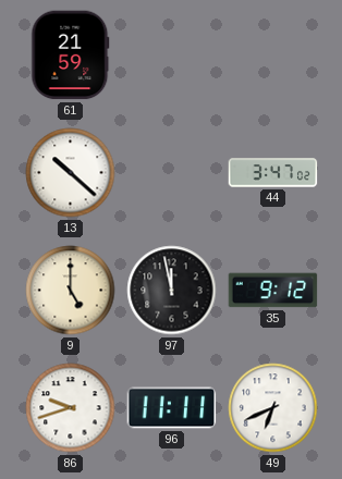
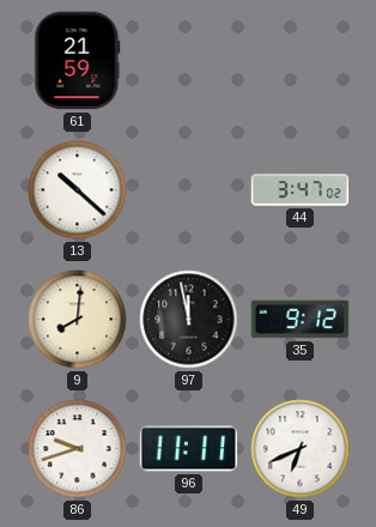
9: 5:00 -> 8:01 (78, 320)
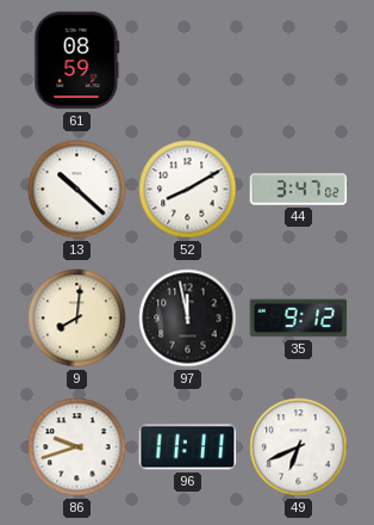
61: 21:59 -> 08:59 (77, 61)
52: none -> 8:10 (188, 190)
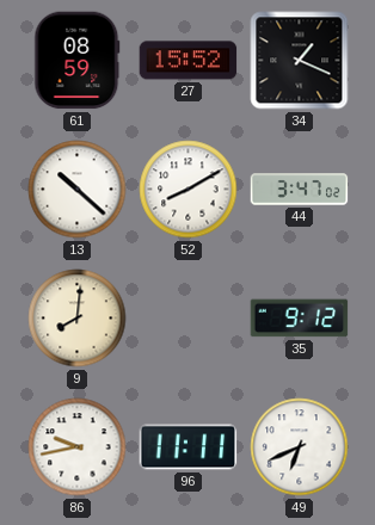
27: none -> 15:52 (189, 61)
34: none -> 1:19 (300, 61)
97: 11:58 -> none (188, 319)
86: 9:42 -> 9:43 (78, 447)
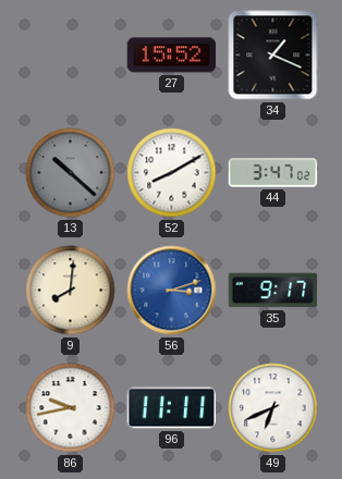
61: 08:59 -> none (78, 61)
13 dial: white -> grey (71, 173)
56: none -> 3:12 (172, 291)
35: 9:12 -> 9:17 (273, 291)
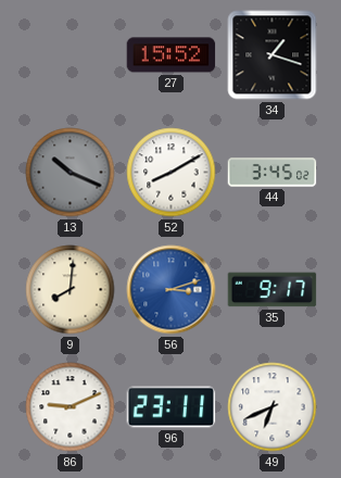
34: 1:19 -> 1:18 (273, 55)
13: 10:22 -> 10:19 (71, 173)
44: 3:47 -> 3:45 (273, 173)
86: 9:43 -> 9:11 (71, 407)
96: 11:11 -> 23:11 (172, 407)
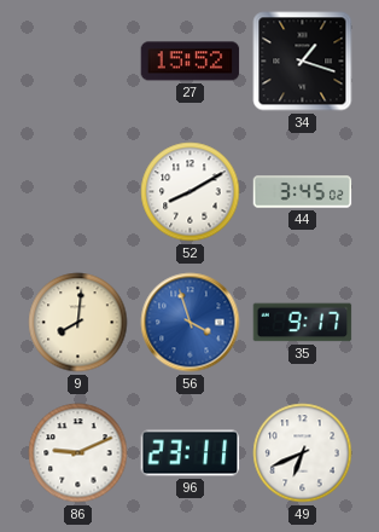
13: 10:19 -> none (71, 173)
56: 3:12 -> 3:57 (191, 323)
